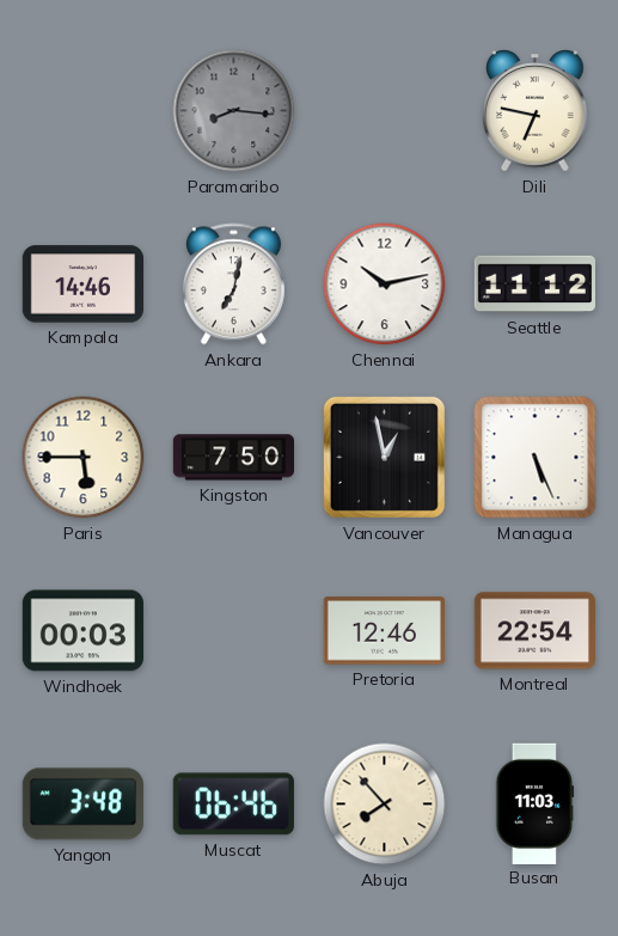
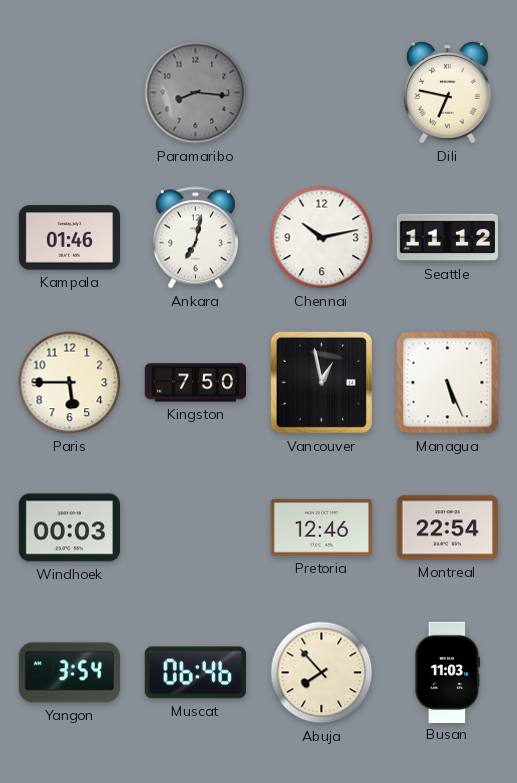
Kampala: 14:46 -> 01:46 (69, 238)
Yangon: 3:48 -> 3:54 (69, 673)
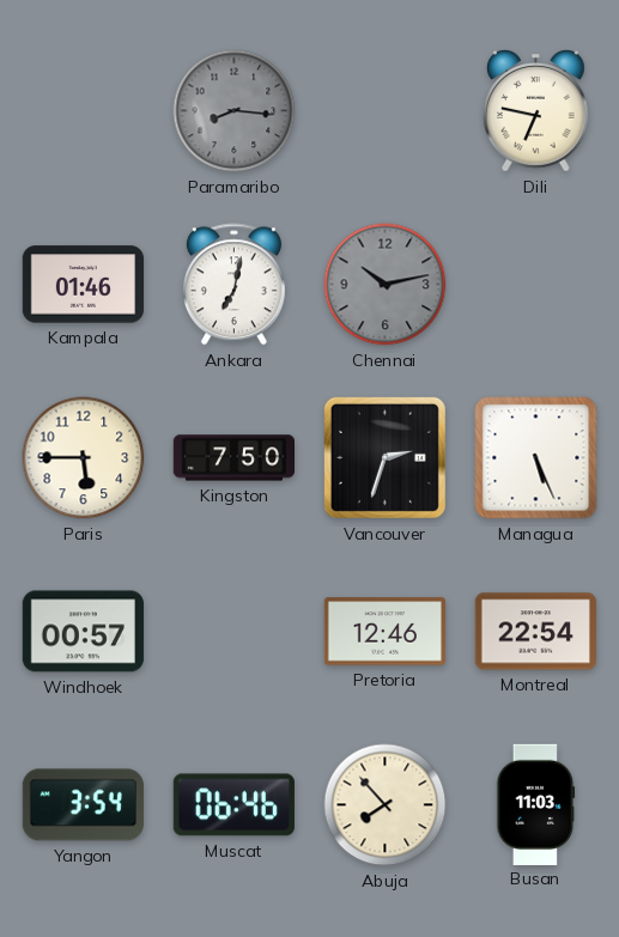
Chennai dial: white -> grey (386, 285)
Seattle: 11:12 -> none (447, 238)
Vancouver: 12:58 -> 2:33 (384, 457)
Windhoek: 00:03 -> 00:57 (83, 632)
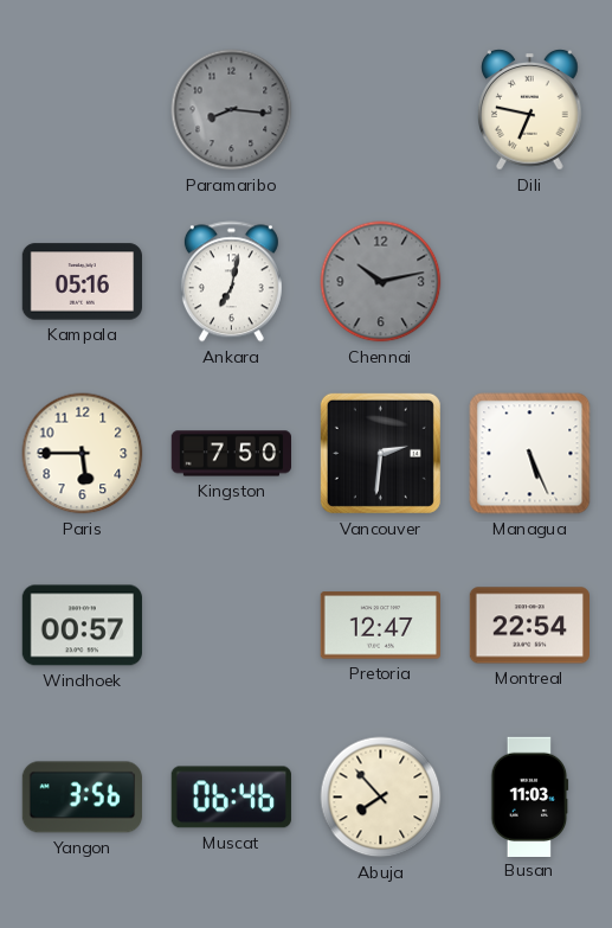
Kampala: 01:46 -> 05:16 (82, 282)
Vancouver: 2:33 -> 2:31 (380, 453)
Pretoria: 12:46 -> 12:47 (380, 626)
Yangon: 3:54 -> 3:56 (82, 798)
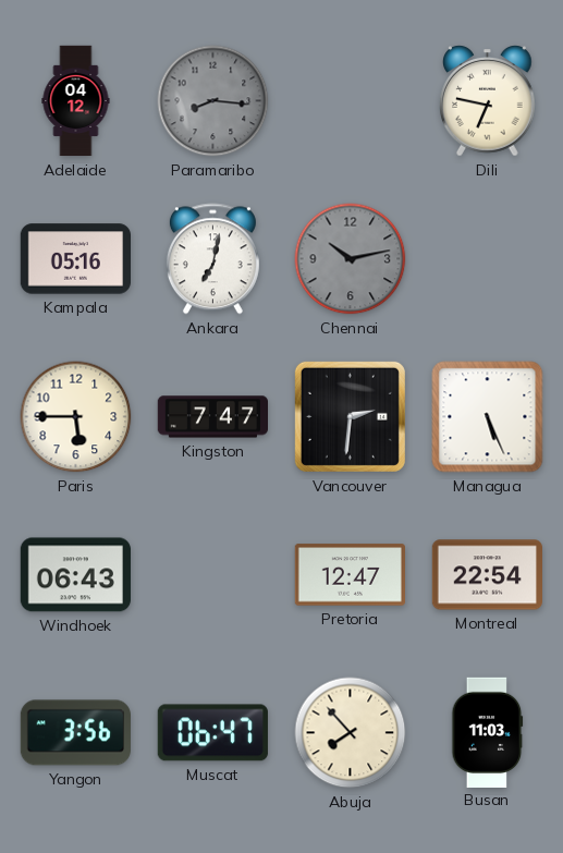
Adelaide: none -> 04:12 (76, 101)
Kingston: 7:50 -> 7:47 (212, 417)
Windhoek: 00:57 -> 06:43 (75, 575)
Muscat: 06:46 -> 06:47 (212, 733)
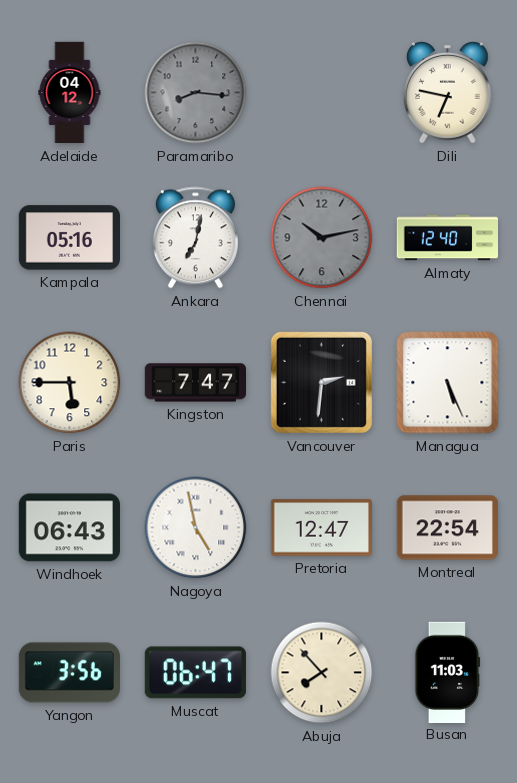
Almaty: none -> 12:40 (447, 238)
Nagoya: none -> 4:58 (196, 528)
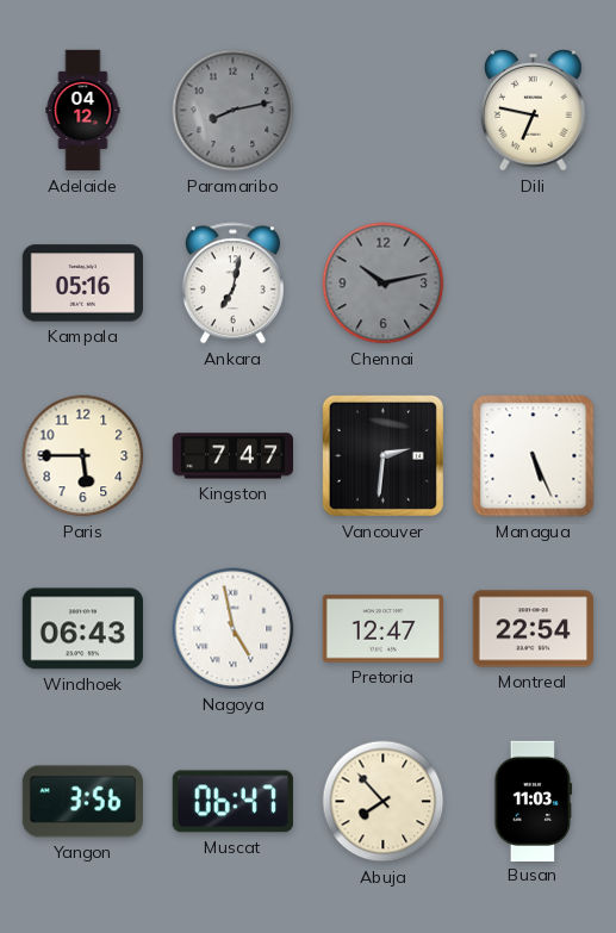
Paramaribo: 8:16 -> 8:13 (234, 111)
Almaty: 12:40 -> none (447, 238)
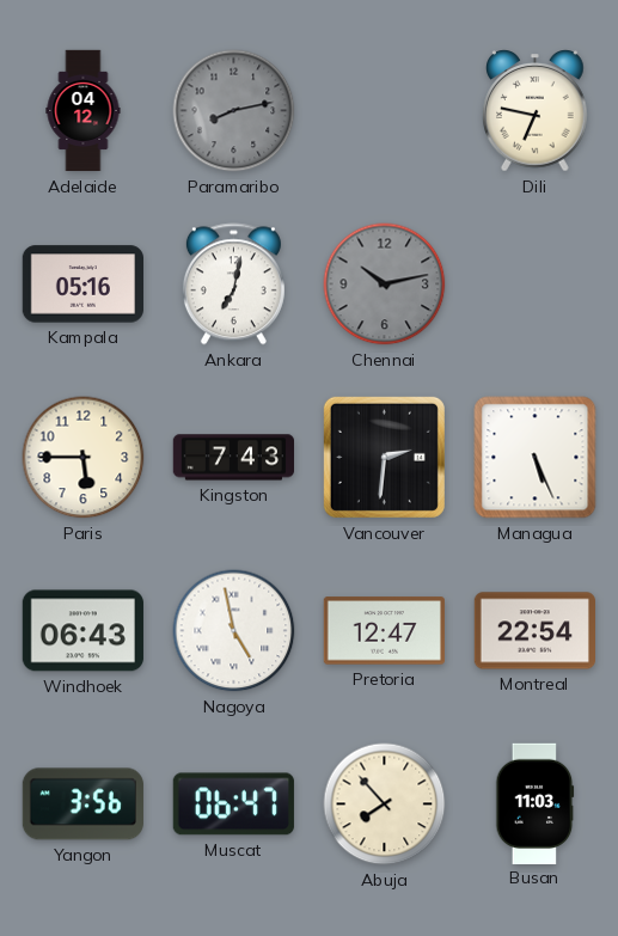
Kingston: 7:47 -> 7:43 (233, 458)
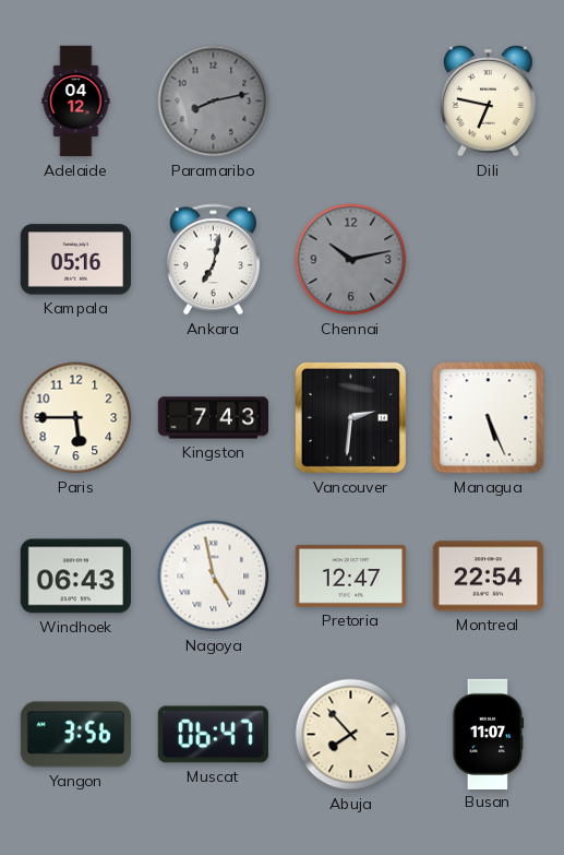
Busan: 11:03 -> 11:07 (489, 734)
